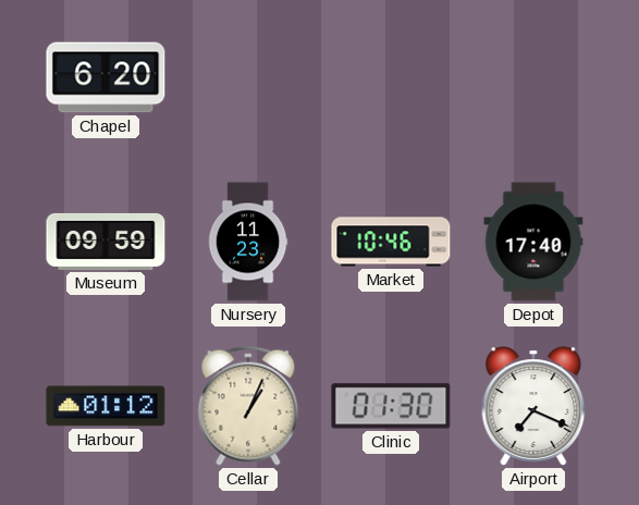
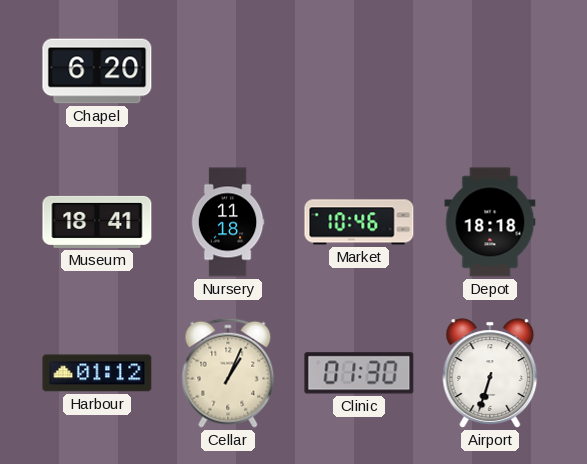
Museum: 09:59 -> 18:41 (97, 222)
Nursery: 11:23 -> 11:18 (228, 222)
Depot: 17:40 -> 18:18 (490, 222)
Airport: 7:19 -> 6:33 (490, 373)
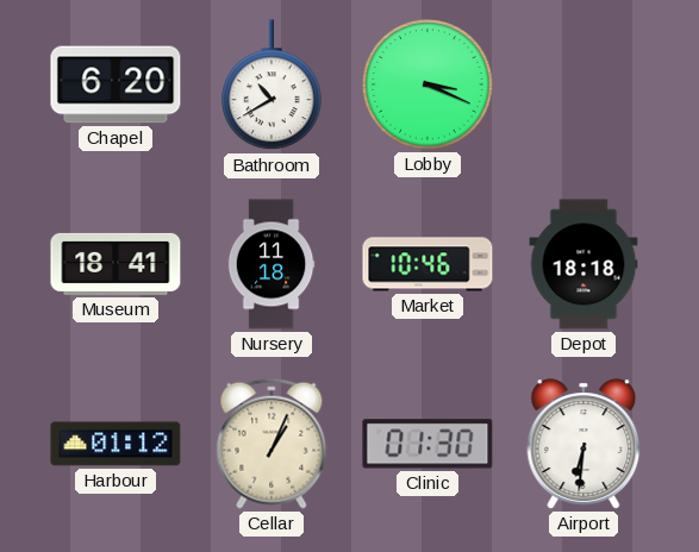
Bathroom: none -> 10:40 (273, 86)
Lobby: none -> 3:19 (427, 84)
Airport: 6:33 -> 6:31 (583, 444)
